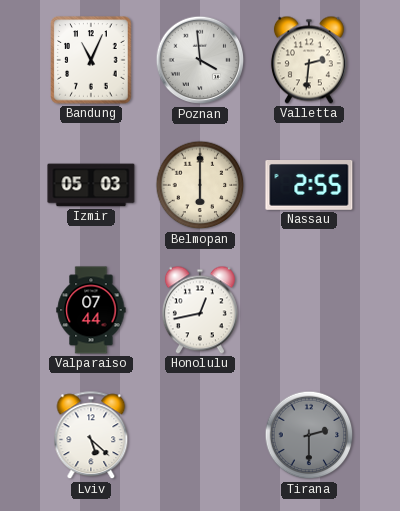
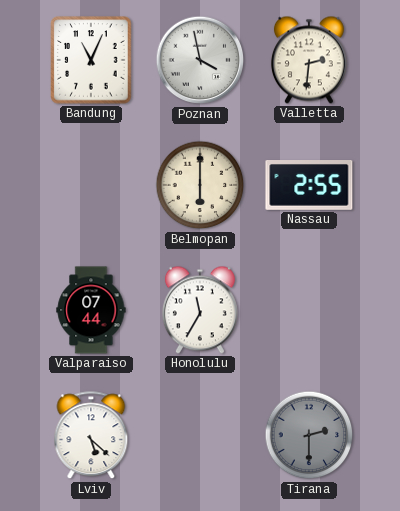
Poznan: 3:59 -> 3:58 (200, 60)
Izmir: 05:03 -> none (91, 185)
Honolulu: 12:43 -> 11:35 (200, 310)
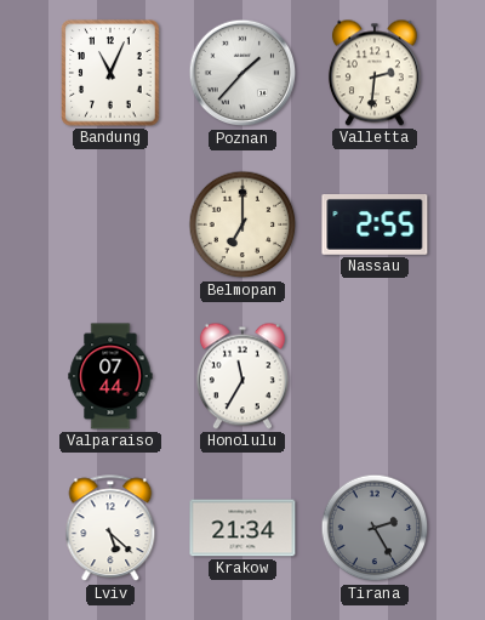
Poznan: 3:58 -> 1:37 (242, 73)
Belmopan: 6:00 -> 7:00 (242, 224)
Krakow: none -> 21:34 (242, 528)
Tirana: 2:30 -> 2:25 (375, 528)
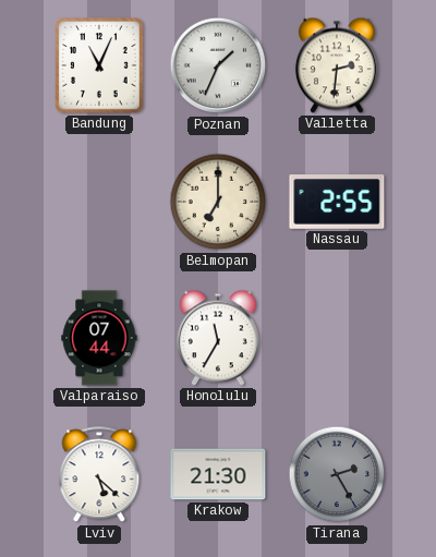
Poznan: 1:37 -> 1:34 (218, 65)
Krakow: 21:34 -> 21:30 (218, 474)
